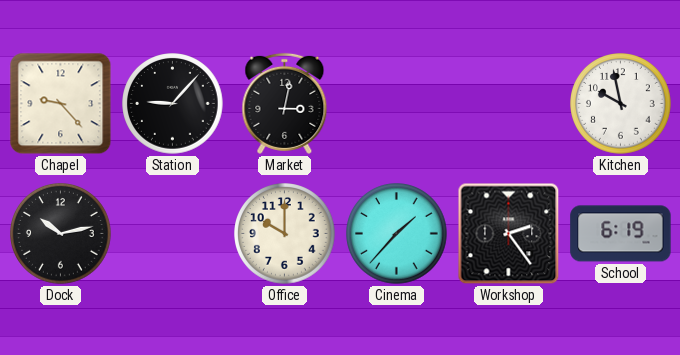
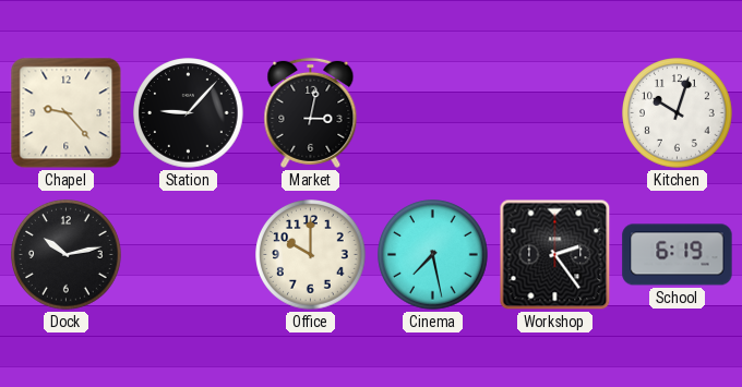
Kitchen: 9:58 -> 10:03 (678, 113)
Cinema: 1:37 -> 7:28 (433, 255)
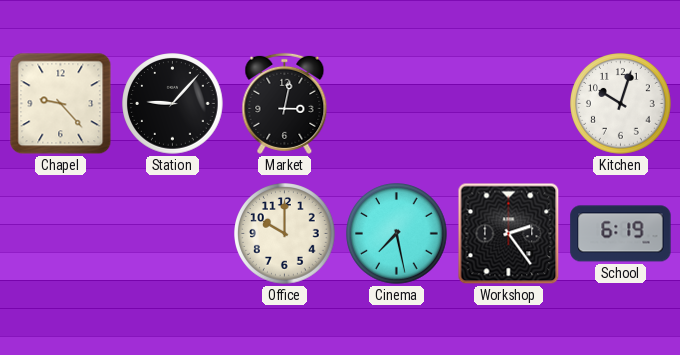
Dock: 10:13 -> none (67, 255)
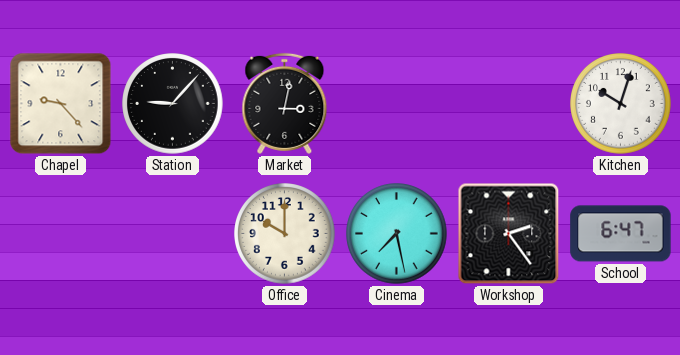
School: 6:19 -> 6:47 (621, 234)
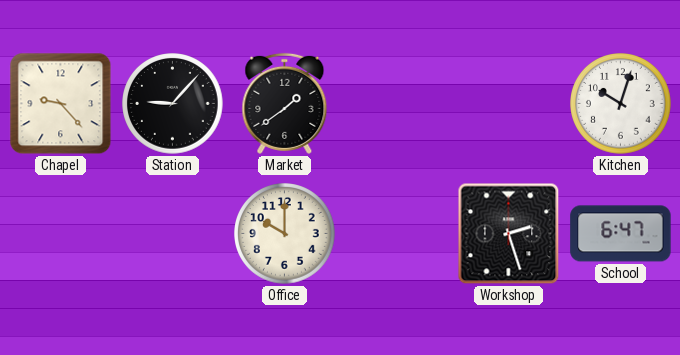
Market: 3:02 -> 1:39 (285, 103)
Cinema: 7:28 -> none (397, 234)
Workshop: 2:24 -> 2:27 (509, 234)
